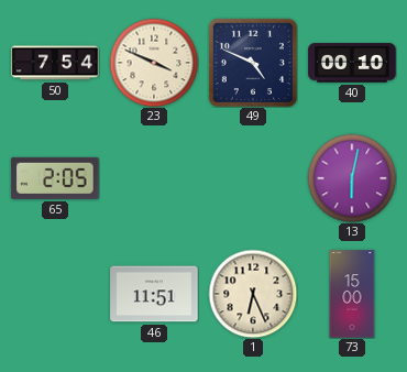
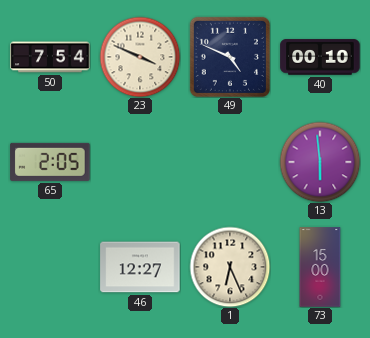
13: 6:02 -> 5:59 (320, 162)
46: 11:51 -> 12:27 (140, 267)
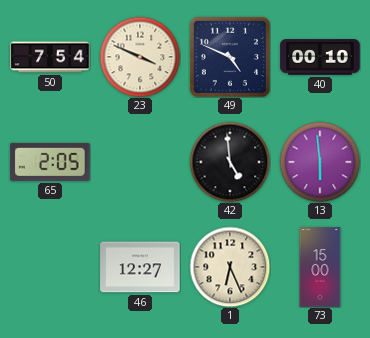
42: none -> 4:59 (230, 162)
